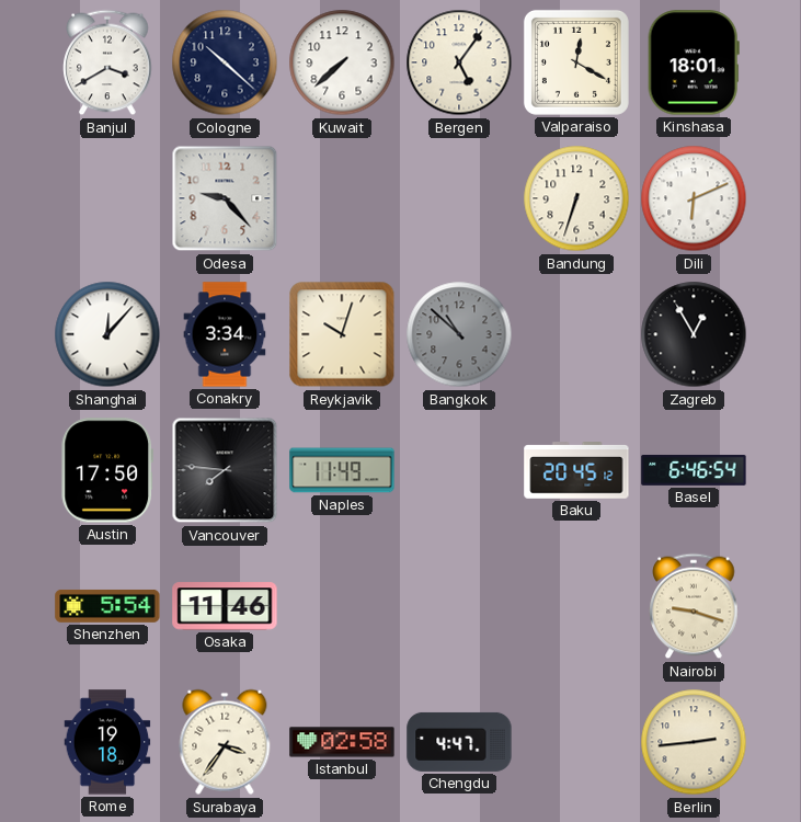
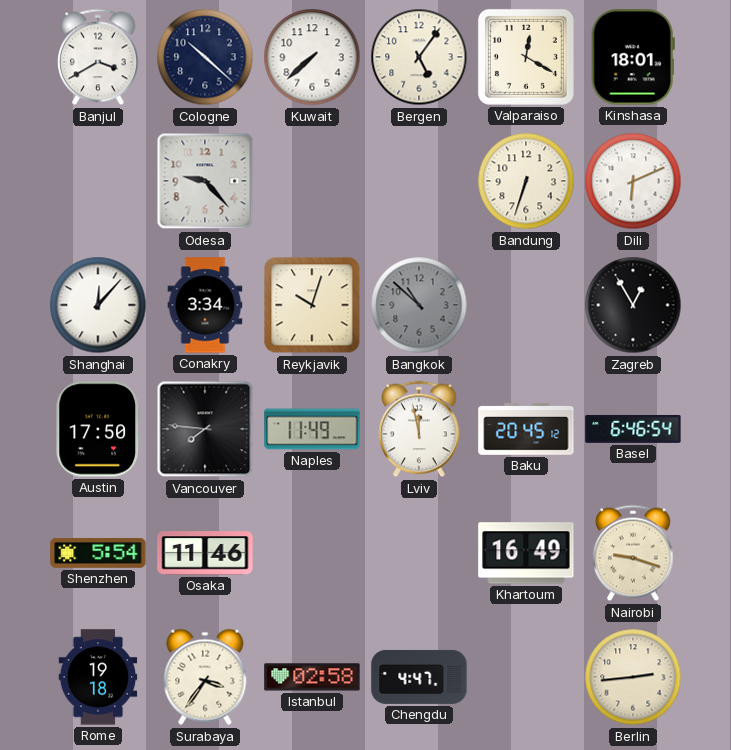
Lviv: none -> 11:58 (419, 429)
Khartoum: none -> 16:49 (526, 553)
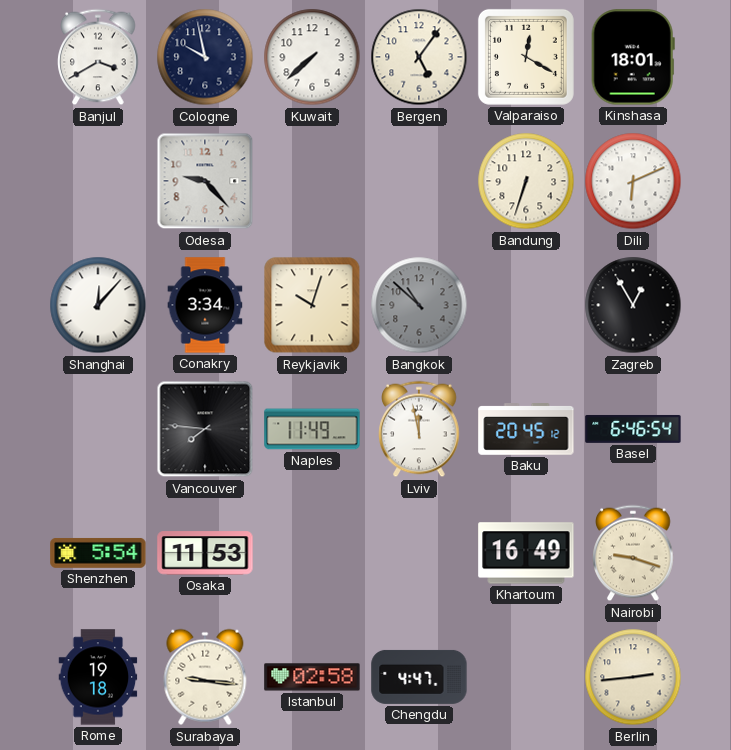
Cologne: 10:22 -> 9:58 (205, 57)
Austin: 17:50 -> none (97, 429)
Osaka: 11:46 -> 11:53 (205, 553)
Surabaya: 3:36 -> 9:16 (205, 677)
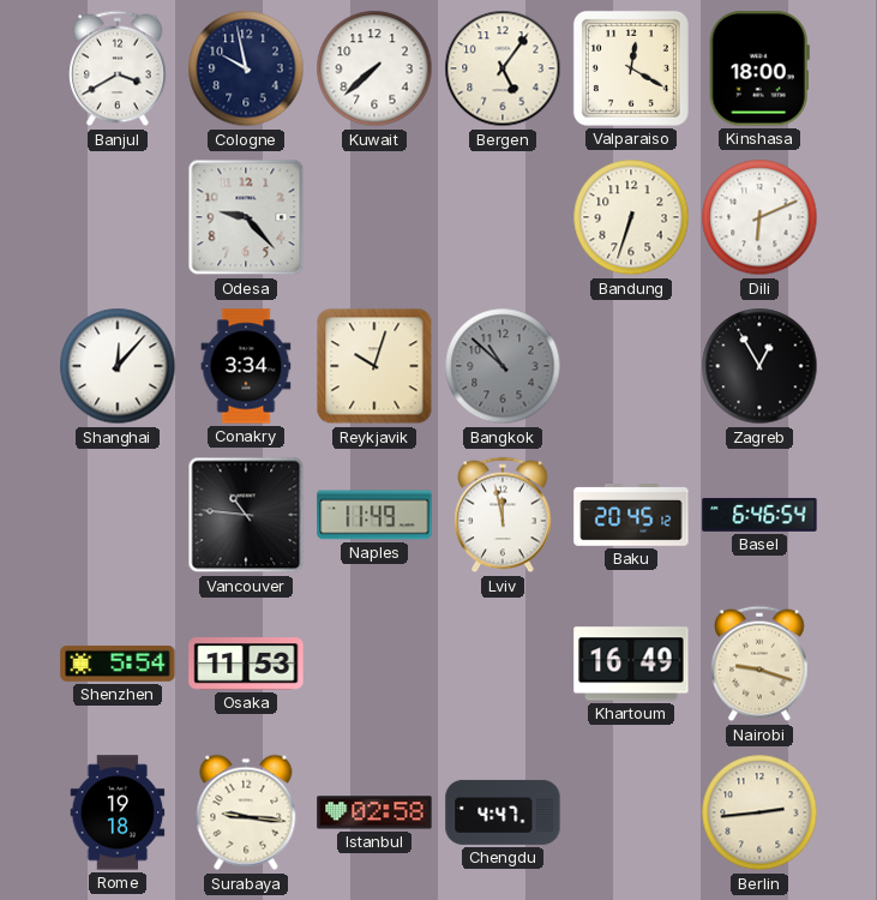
Kinshasa: 18:01 -> 18:00 (759, 68)
Vancouver: 7:46 -> 10:46 (246, 515)
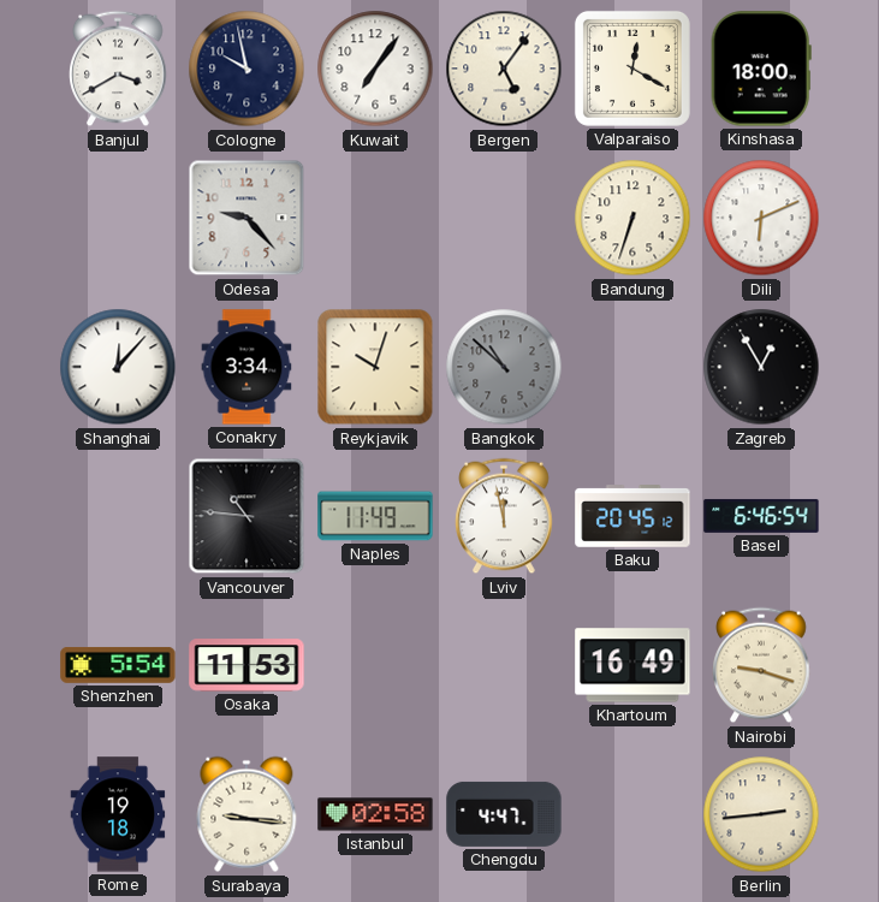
Kuwait: 7:38 -> 7:06 (375, 69)
